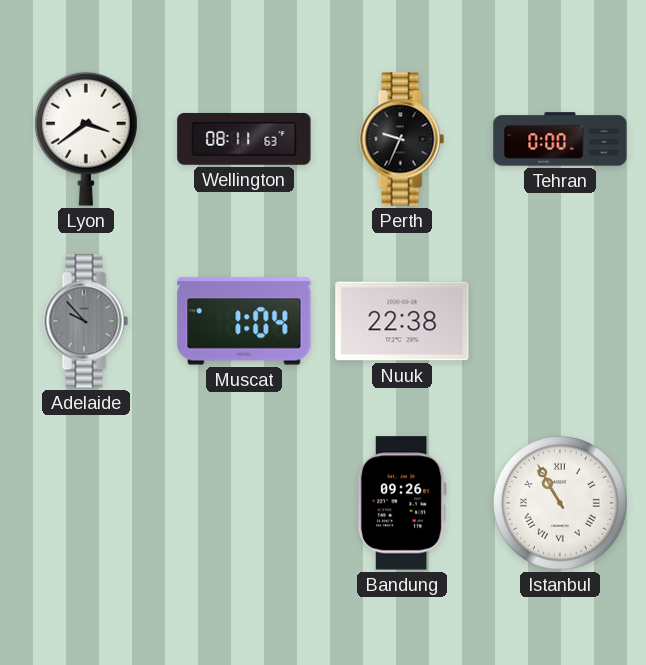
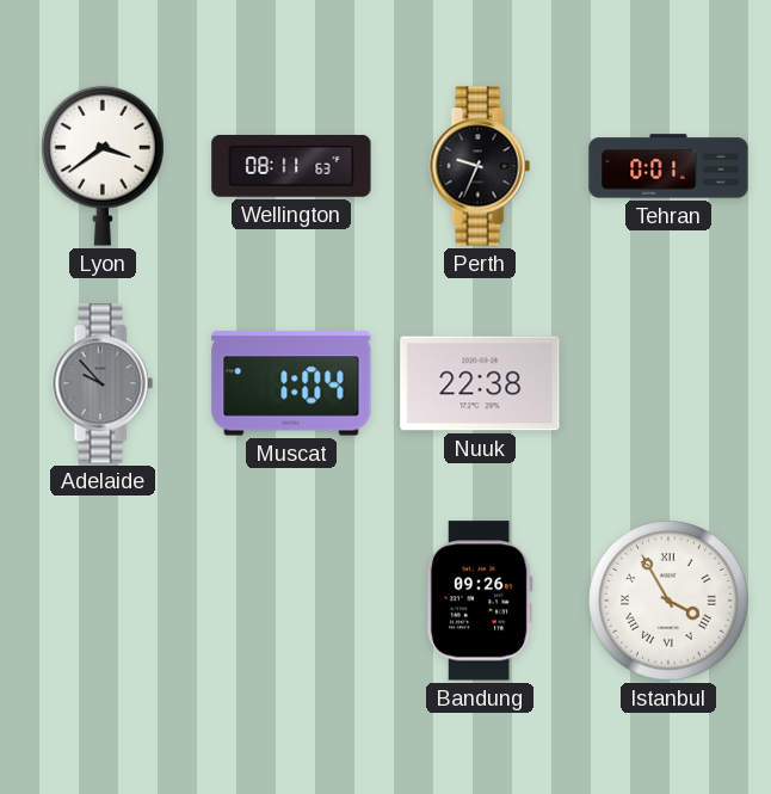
Tehran: 0:00 -> 0:01 (668, 166)
Istanbul: 10:55 -> 3:55 (668, 601)
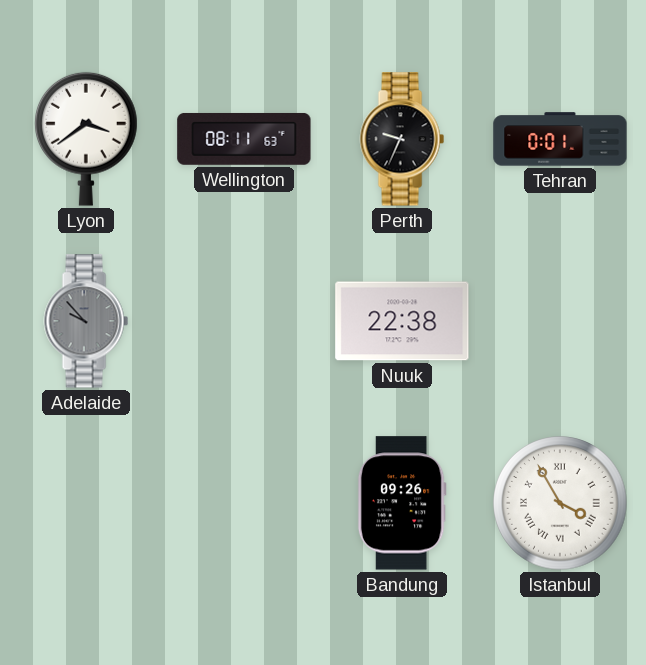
Muscat: 1:04 -> none (291, 383)
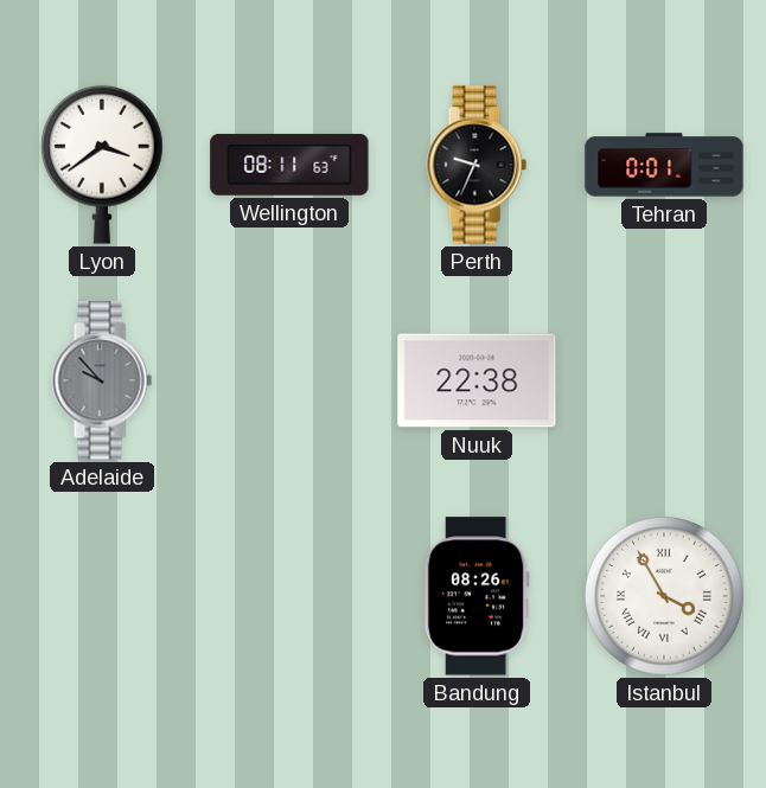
Bandung: 09:26 -> 08:26 (477, 596)
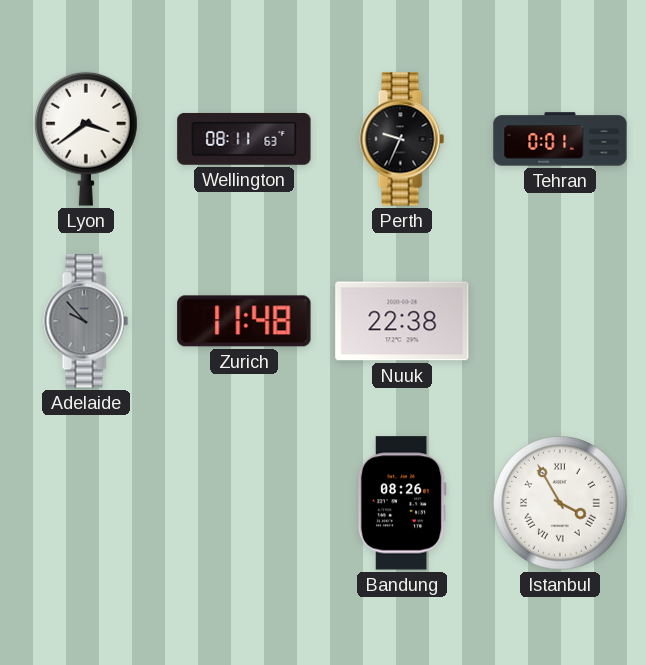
Zurich: none -> 11:48 (244, 321)
